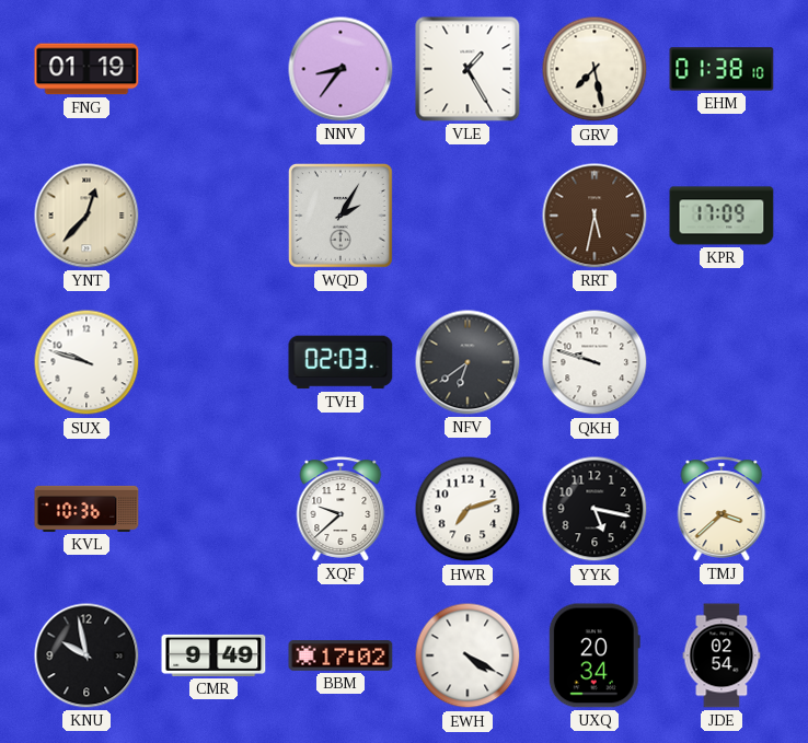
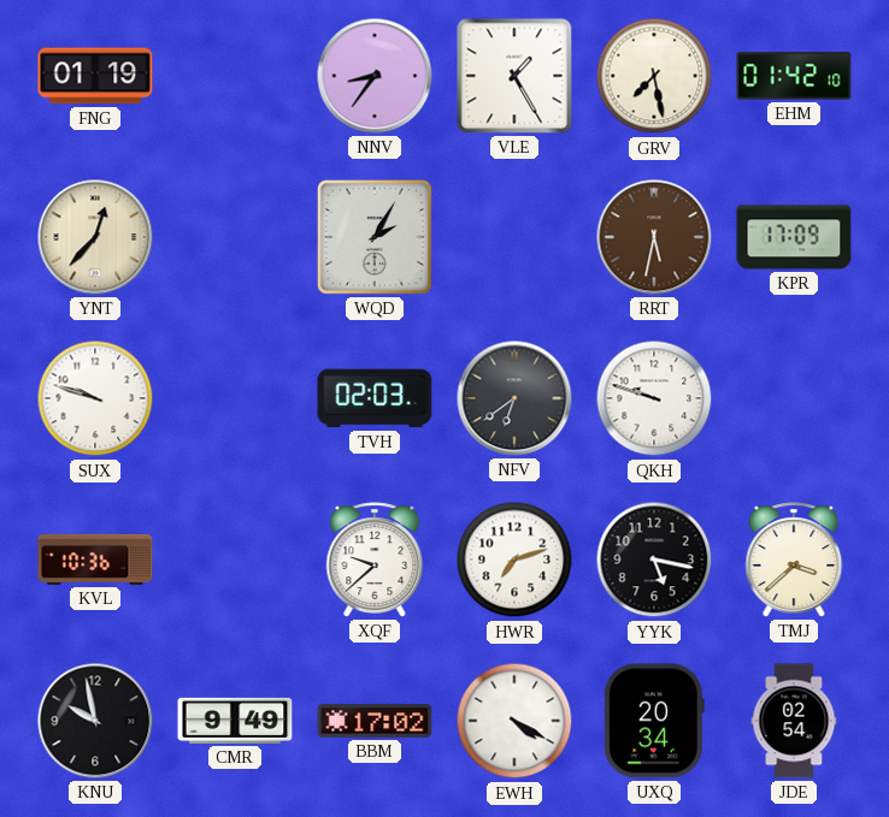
EHM: 01:38 -> 01:42 (794, 76)
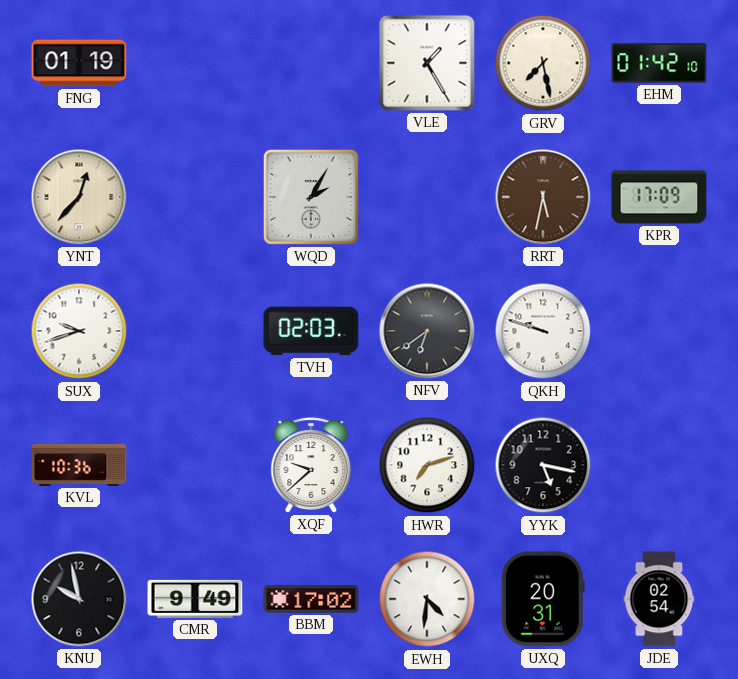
NNV: 8:36 -> none (375, 76)
SUX: 9:48 -> 9:42 (79, 331)
TMJ: 3:38 -> none (794, 560)
EWH: 4:20 -> 4:31 (427, 599)
UXQ: 20:34 -> 20:31 (543, 599)
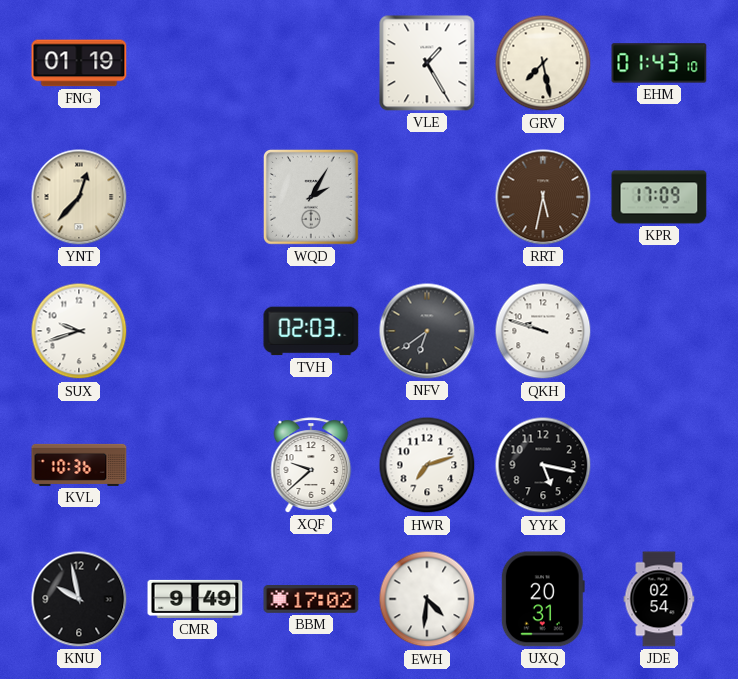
EHM: 01:42 -> 01:43 (659, 63)
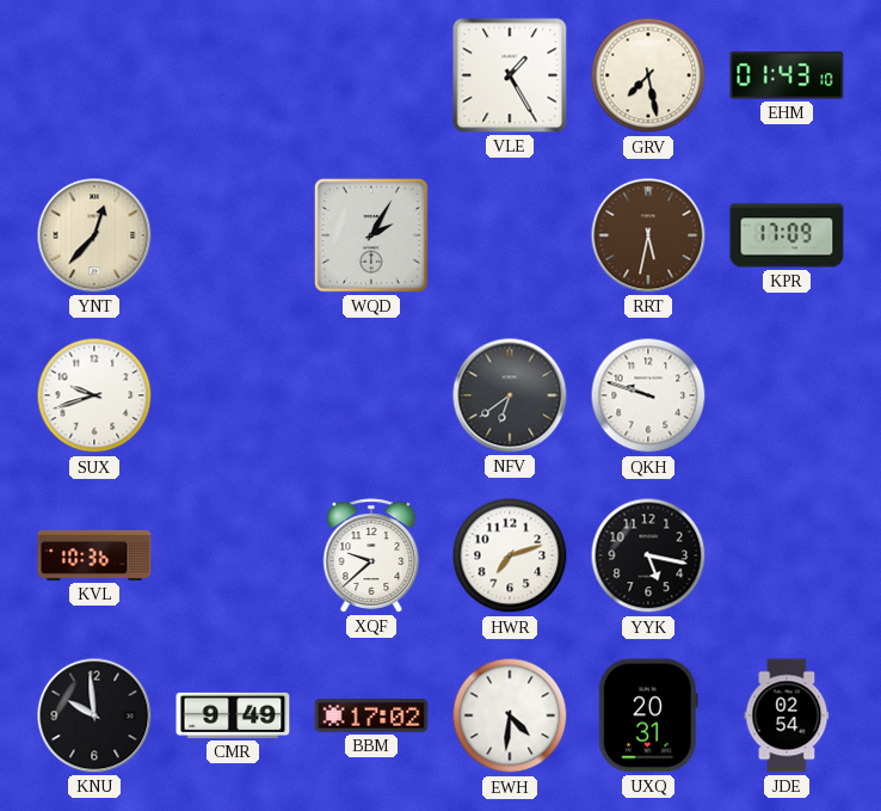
FNG: 01:19 -> none (79, 63)
TVH: 02:03 -> none (311, 331)
KNU: 9:58 -> 9:59 (94, 715)
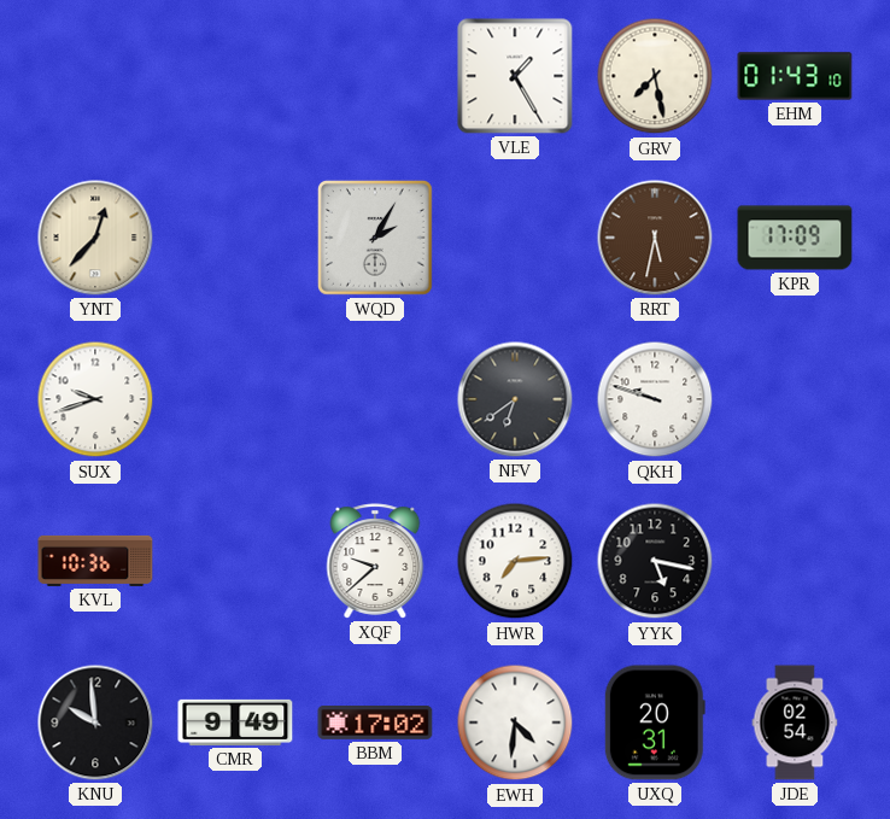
HWR: 7:12 -> 7:14 (515, 561)
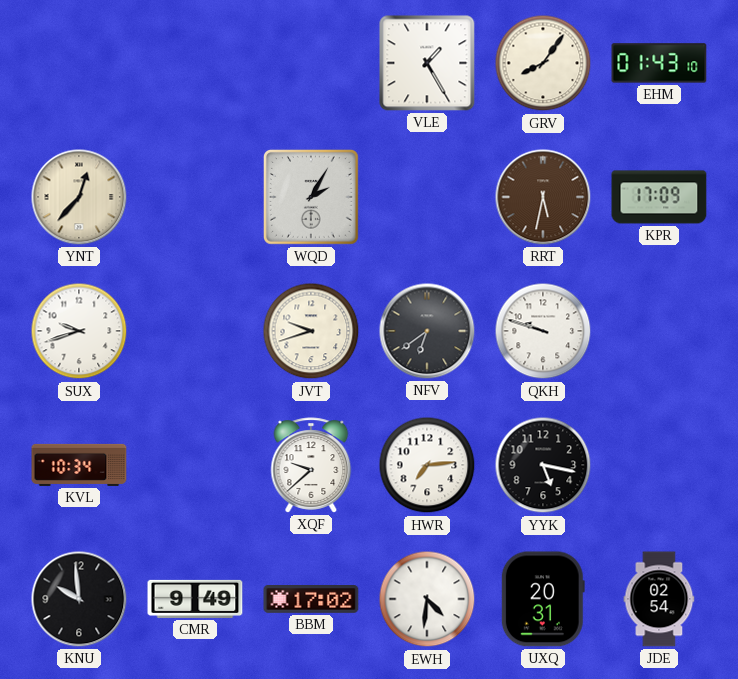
GRV: 7:28 -> 8:06 (543, 63)
JVT: none -> 9:42 (311, 331)
KVL: 10:36 -> 10:34 (79, 465)
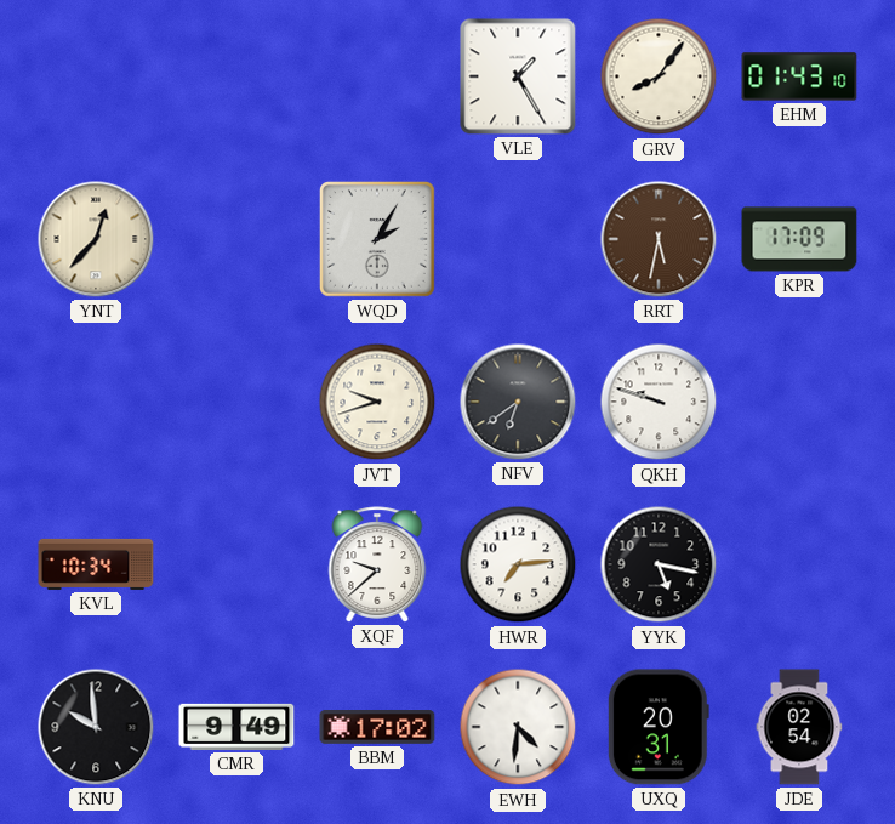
SUX: 9:42 -> none (79, 331)
